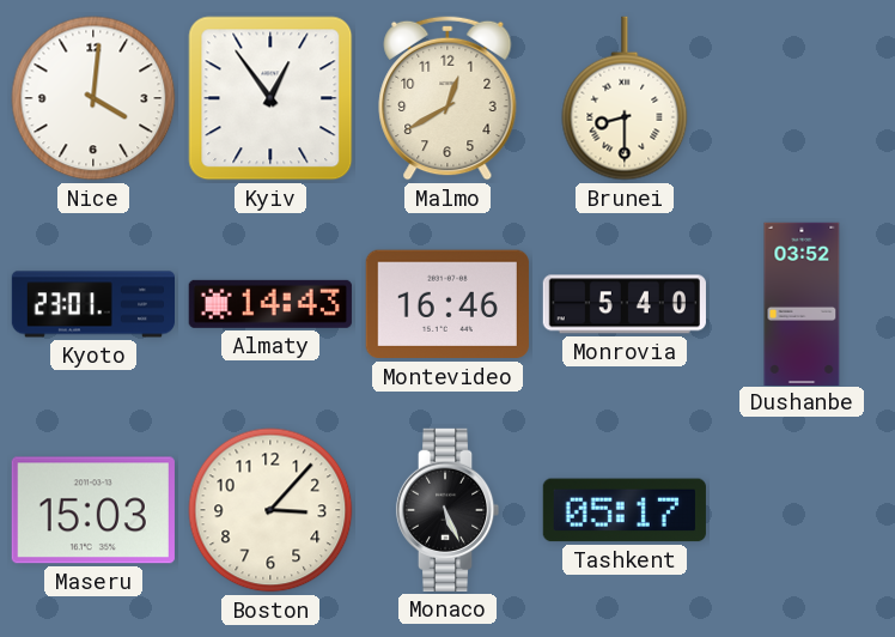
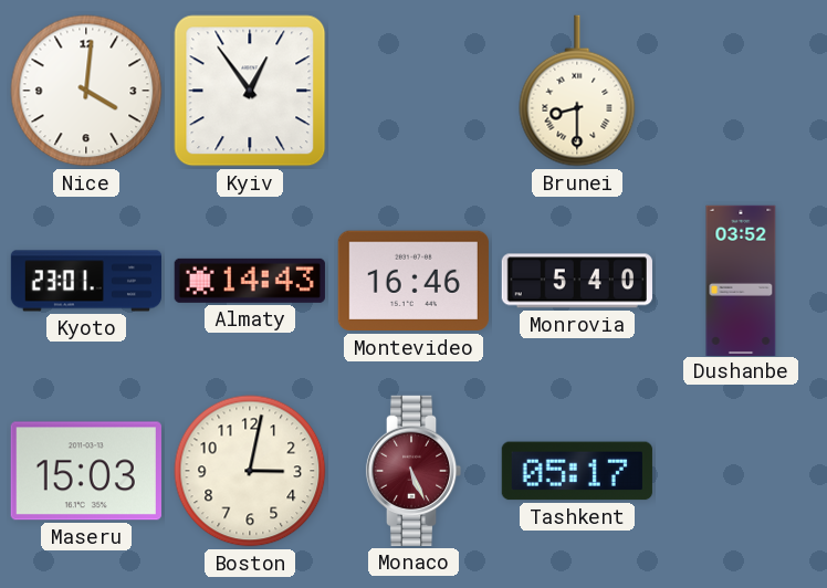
Malmo: 12:40 -> none (447, 98)
Boston: 3:07 -> 3:02 (250, 471)
Monaco dial: black -> burgundy (414, 471)
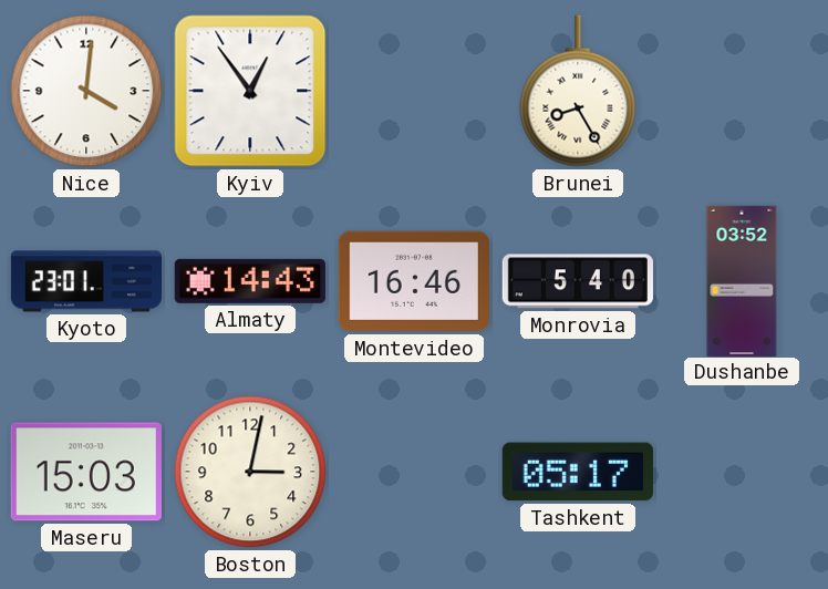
Brunei: 8:30 -> 8:25 (578, 91)
Monaco: 5:26 -> none (414, 471)
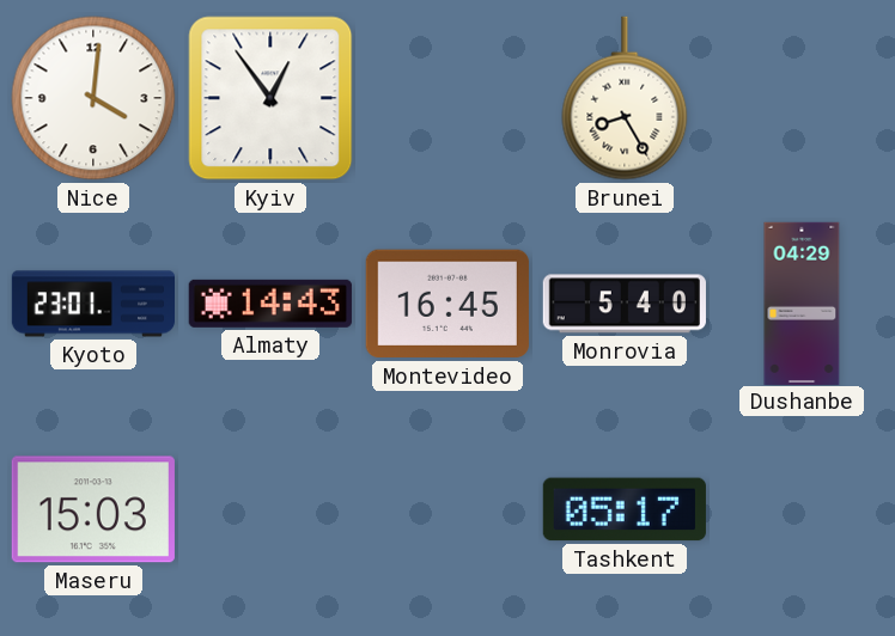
Montevideo: 16:46 -> 16:45 (447, 304)
Dushanbe: 03:52 -> 04:29 (802, 302)
Boston: 3:02 -> none (250, 472)
